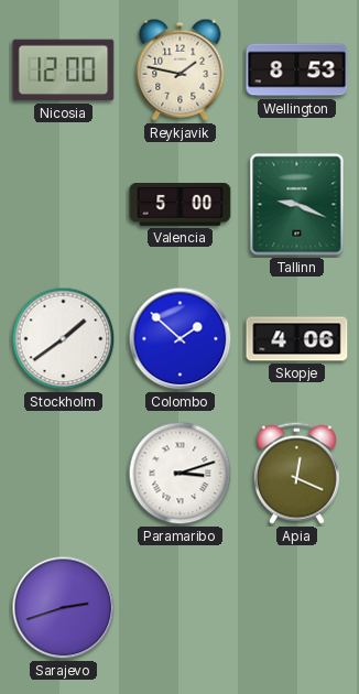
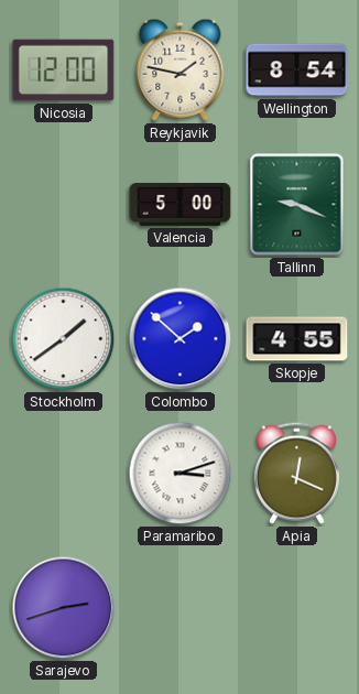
Wellington: 8:53 -> 8:54 (297, 71)
Skopje: 4:06 -> 4:55 (297, 339)
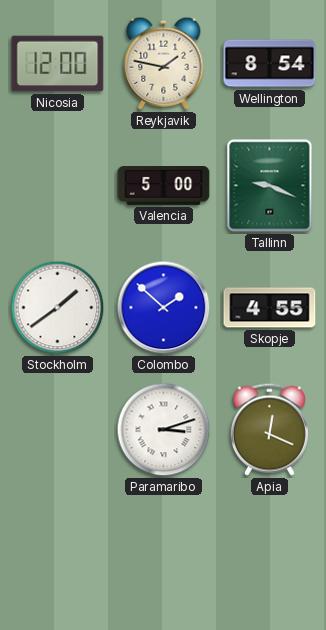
Sarajevo: 2:42 -> none (64, 608)
